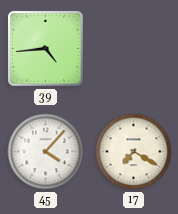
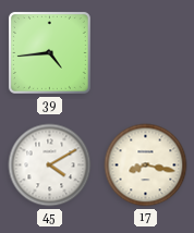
45: 4:07 -> 4:10 (50, 165)
17: 7:20 -> 8:17 (146, 165)
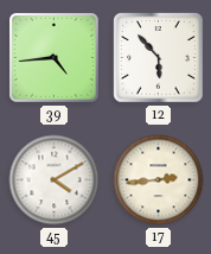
12: none -> 5:53 (159, 58)
17: 8:17 -> 2:44 (159, 180)
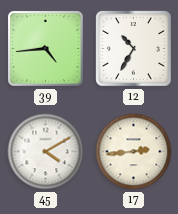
12: 5:53 -> 10:35 (134, 49)
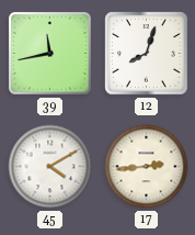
39: 4:44 -> 11:43 (49, 53)
12: 10:35 -> 8:03 (147, 54)
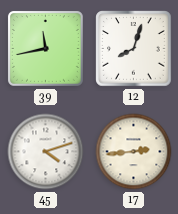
45: 4:10 -> 4:12 (46, 152)
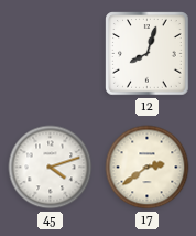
39: 11:43 -> none (45, 48)
17: 2:44 -> 2:39 (148, 168)
